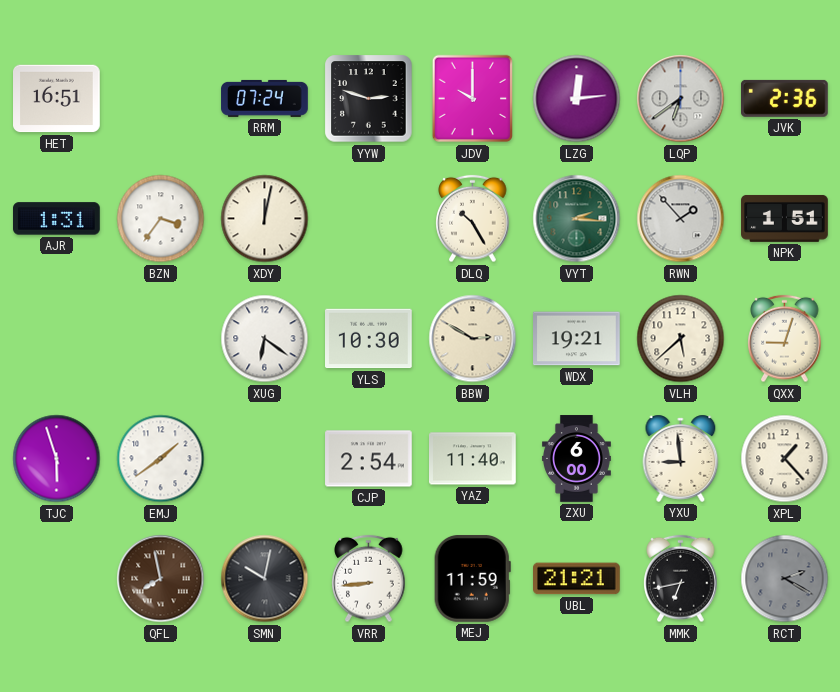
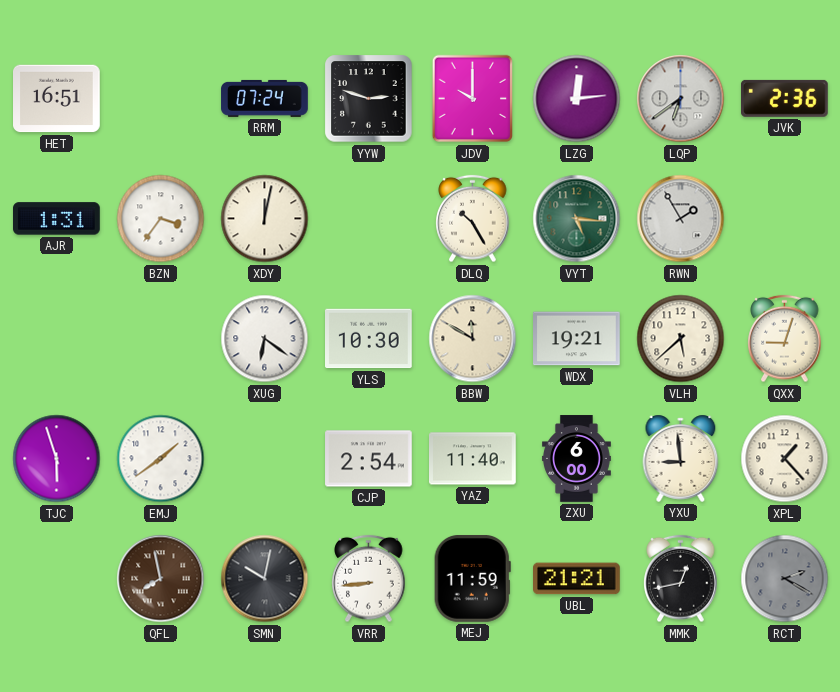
VYT: 2:16 -> 5:16 (577, 219)
RWN: 1:53 -> 1:55 (681, 219)
NPK: 1:51 -> none (785, 218)
BBW: 2:50 -> 11:50 (473, 339)
MMK: 6:43 -> 12:43 (681, 579)
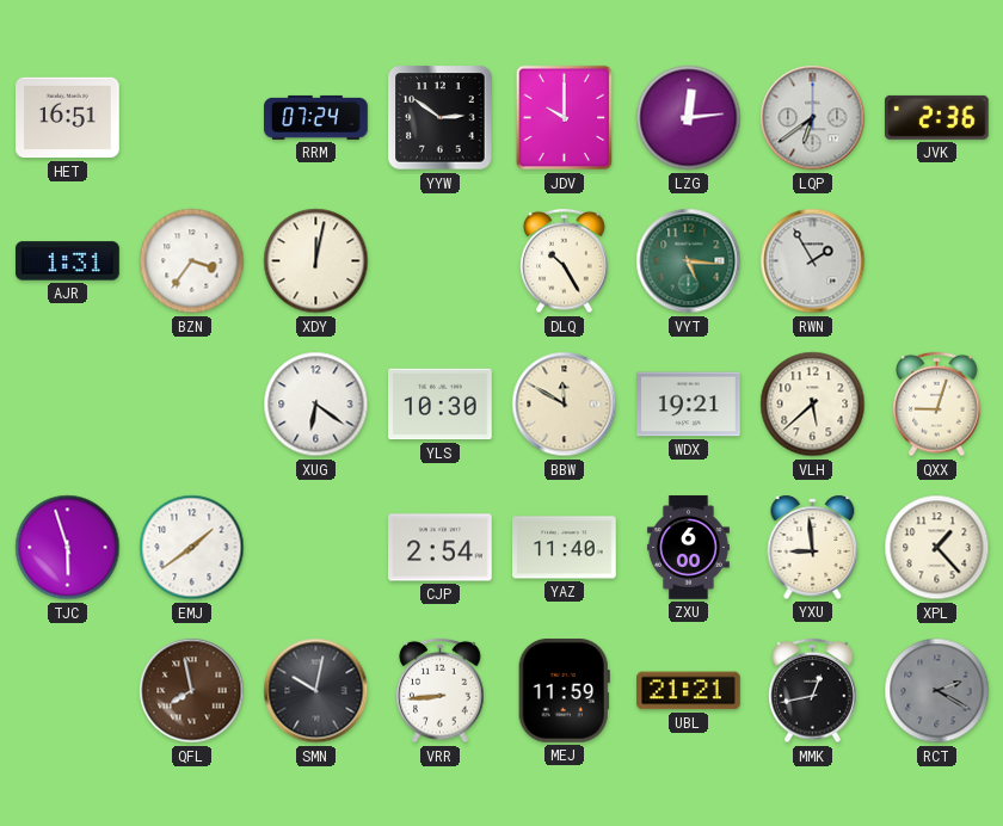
YYW: 2:48 -> 2:51 (441, 118)
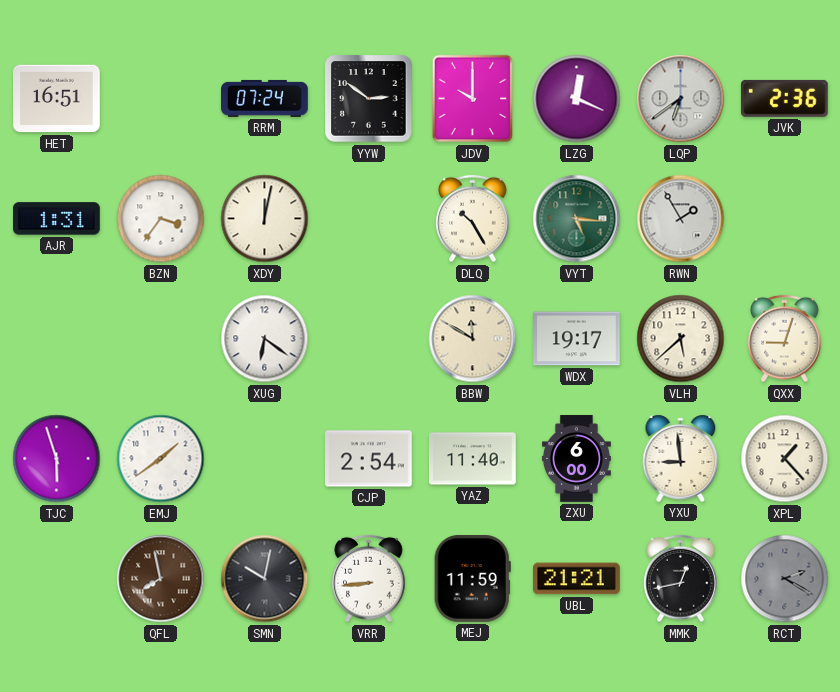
LZG: 12:14 -> 12:19 (577, 99)
YLS: 10:30 -> none (441, 405)
WDX: 19:21 -> 19:17 (577, 339)
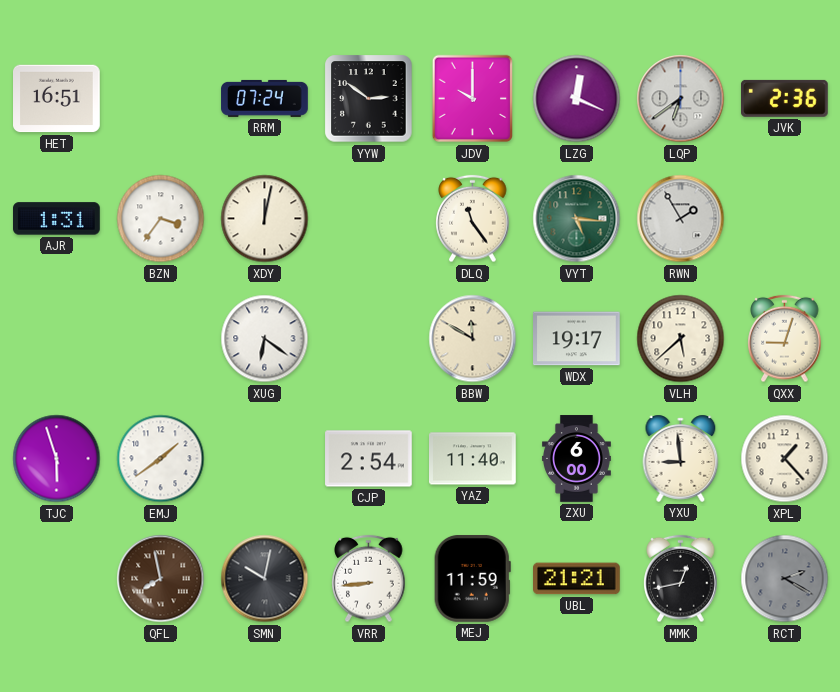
DLQ: 10:25 -> 11:24 (473, 219)
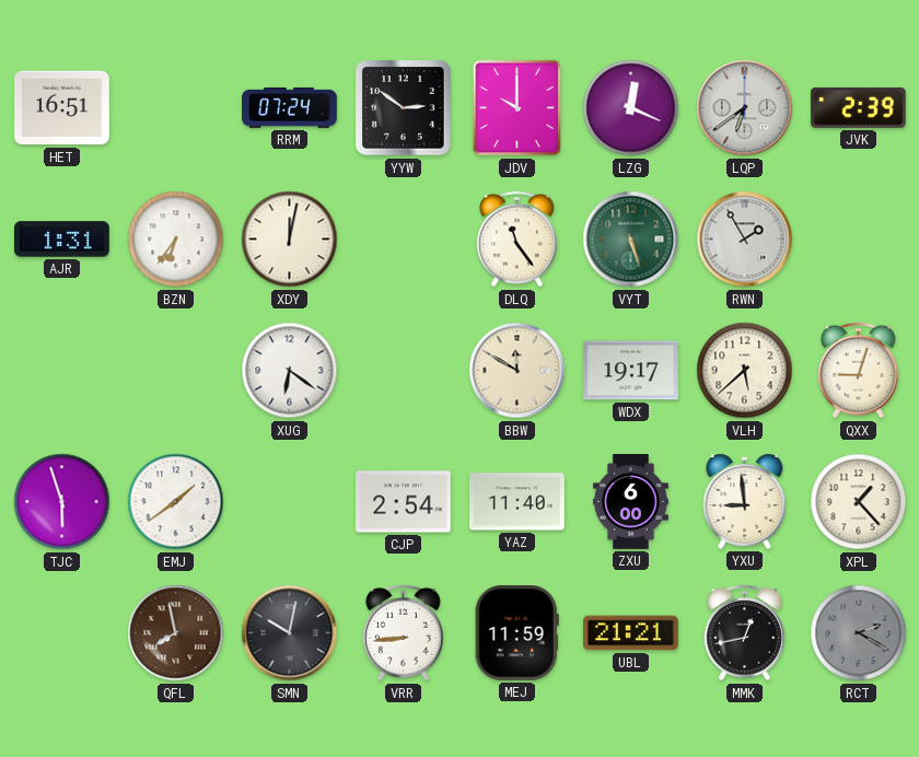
JVK: 2:36 -> 2:39 (858, 107)
BZN: 3:36 -> 6:36 (176, 240)
VYT: 5:16 -> 5:27 (631, 240)
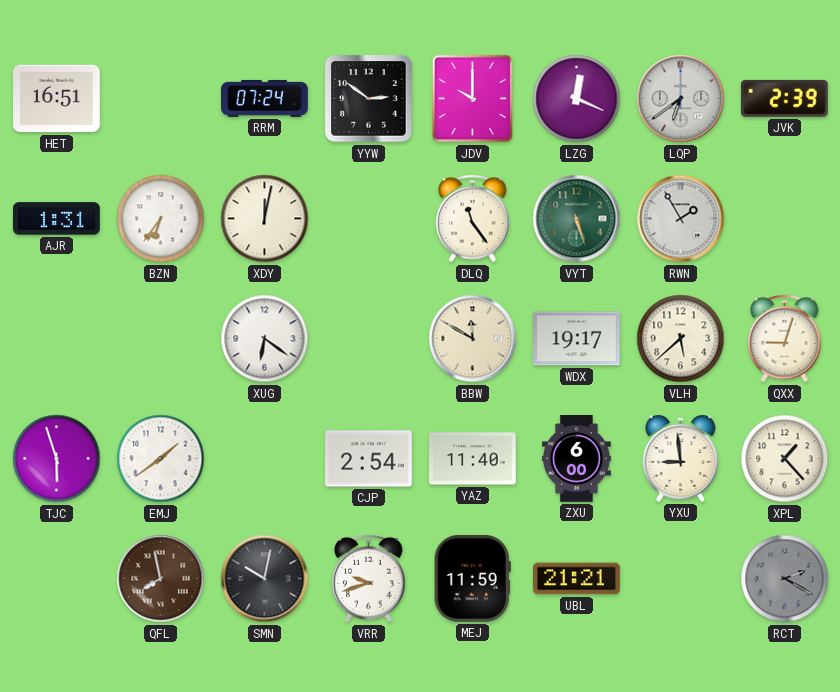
VRR: 8:44 -> 9:42 (369, 579)
MMK: 12:43 -> none (745, 633)
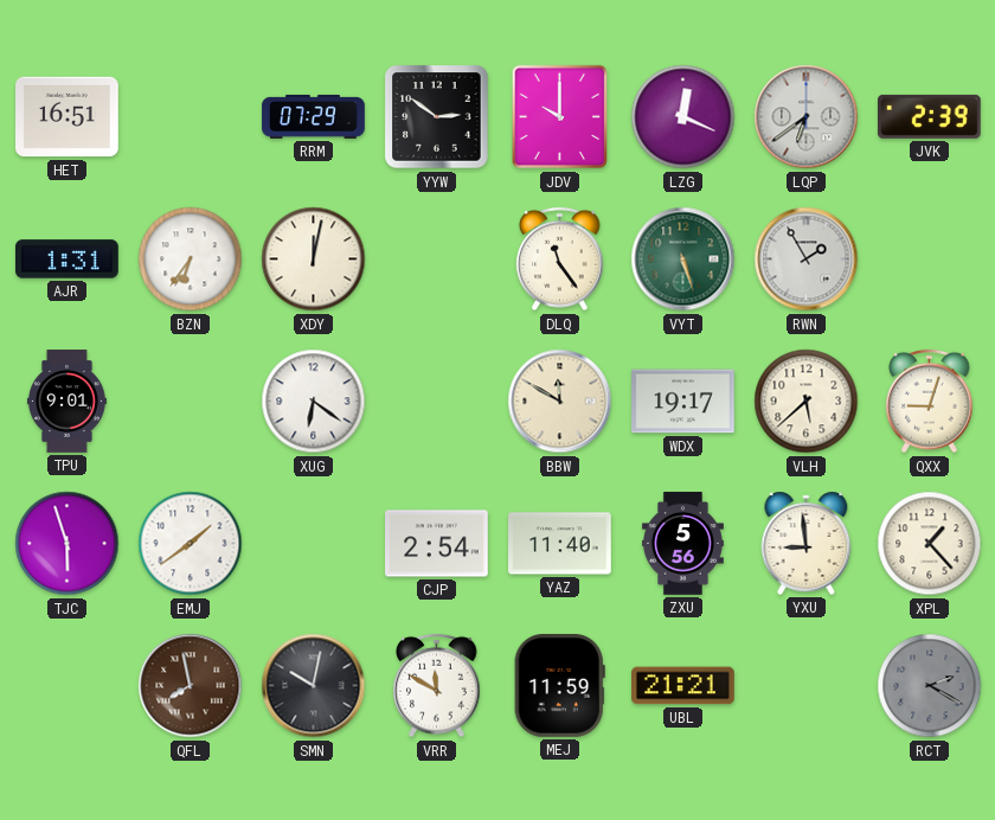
RRM: 07:24 -> 07:29 (314, 116)
TPU: none -> 9:01 (66, 402)
ZXU: 6:00 -> 5:56 (682, 544)
VRR: 9:42 -> 11:50 (437, 686)
